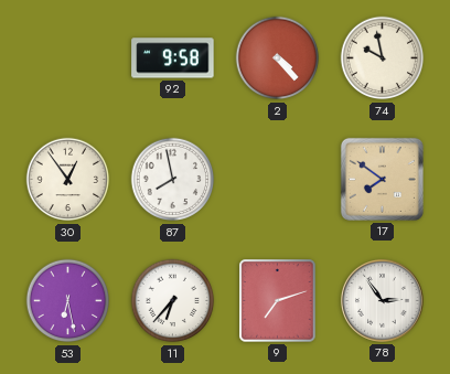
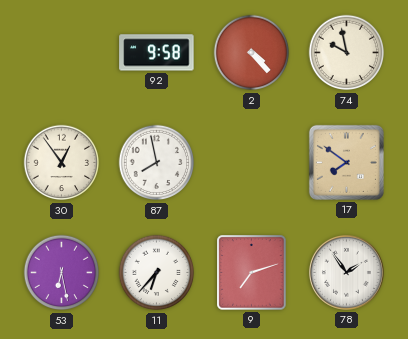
78: 2:54 -> 1:54 (346, 272)
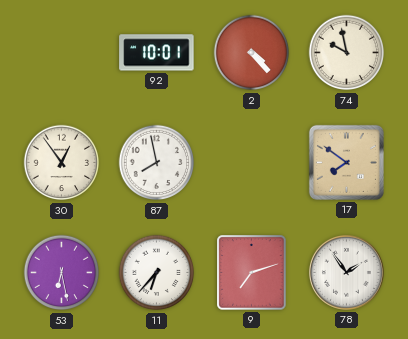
92: 9:58 -> 10:01 (157, 53)
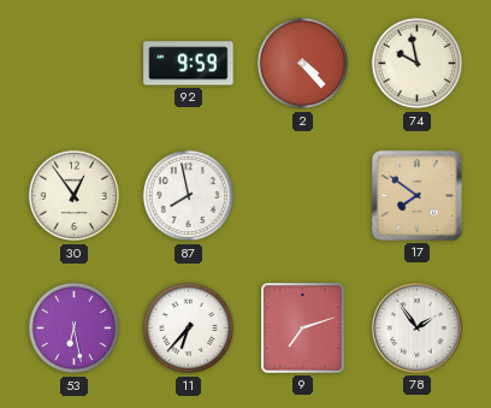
92: 10:01 -> 9:59 (189, 64)
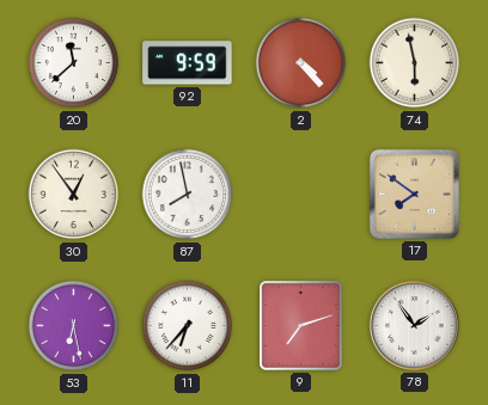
20: none -> 11:38 (74, 63)
74: 9:58 -> 5:58 (415, 63)
